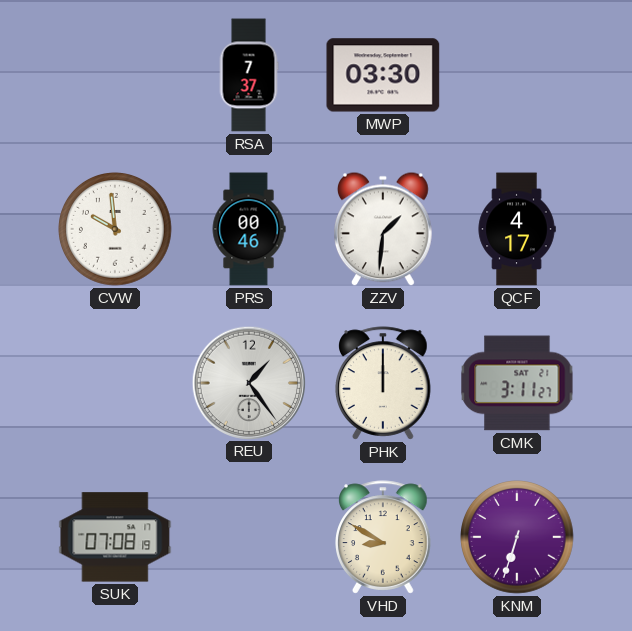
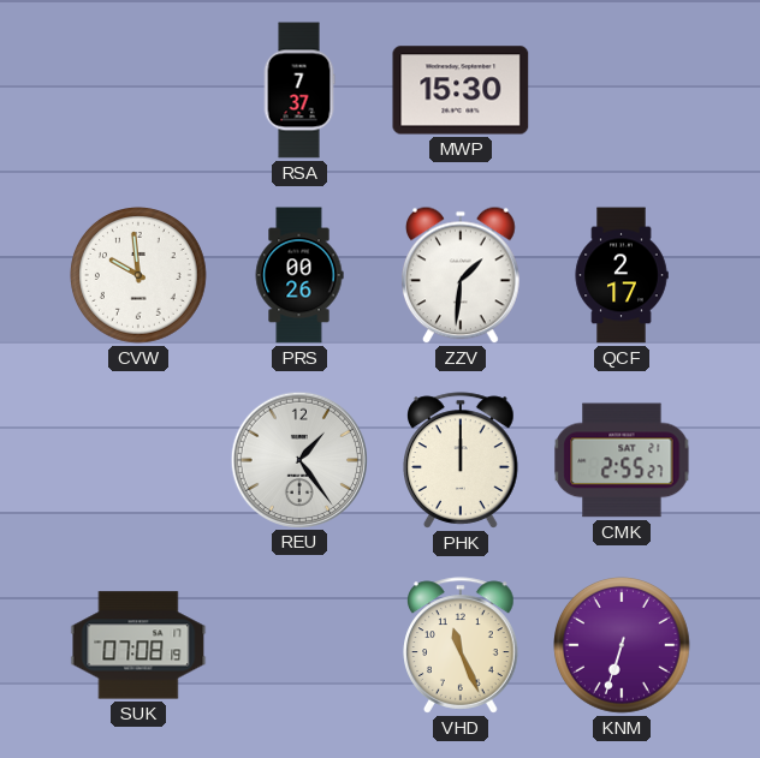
MWP: 03:30 -> 15:30 (461, 90)
PRS: 00:46 -> 00:26 (299, 275)
QCF: 4:17 -> 2:17 (622, 275)
CMK: 3:11 -> 2:55 (622, 460)
VHD: 8:50 -> 11:26 (462, 645)
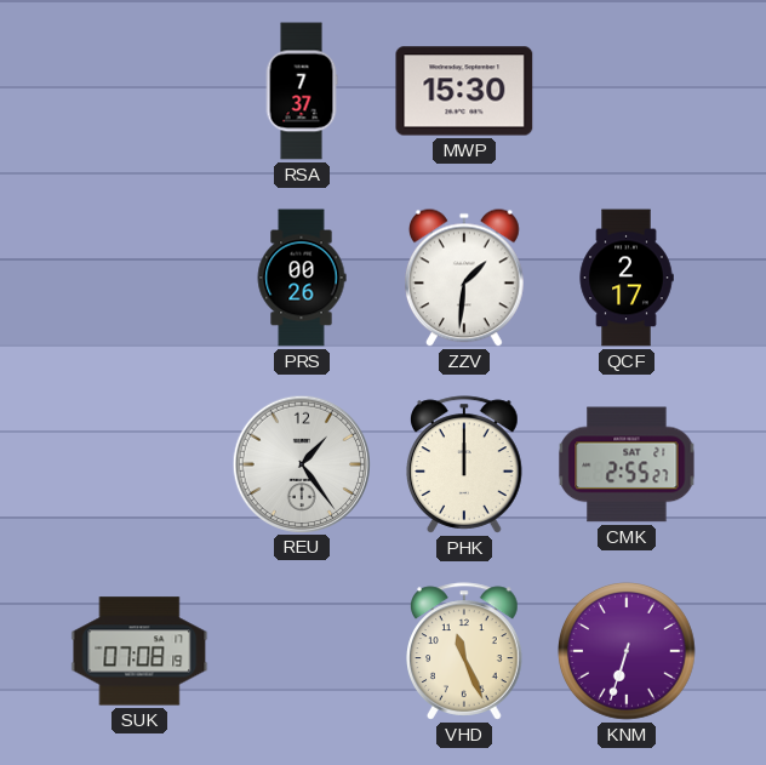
CVW: 9:59 -> none (139, 276)
